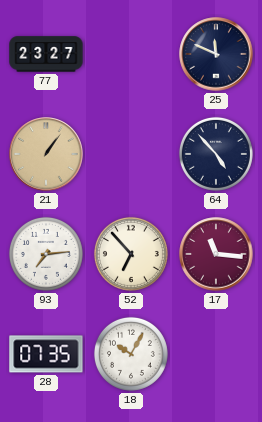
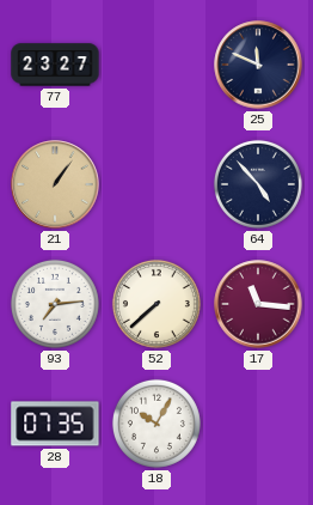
52: 6:53 -> 7:38 (156, 304)
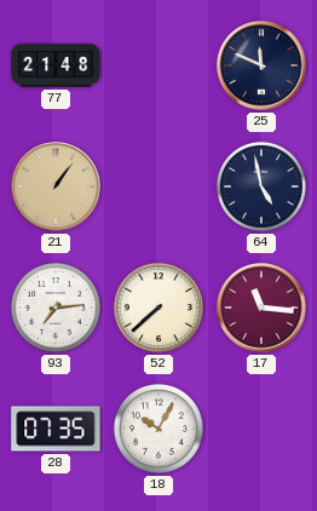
77: 23:27 -> 21:48 (56, 65)
64: 4:53 -> 4:58 (261, 186)
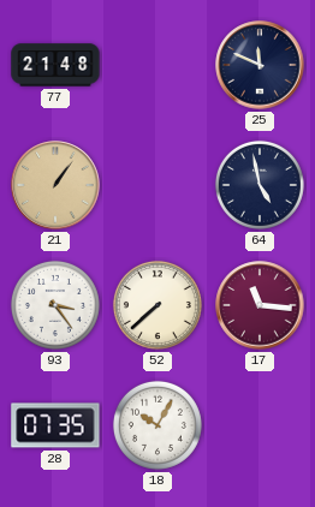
93: 7:14 -> 3:24 (55, 305)
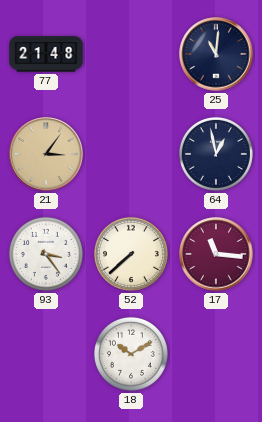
25: 11:49 -> 11:01 (216, 54)
21: 1:06 -> 3:06 (46, 154)
64: 4:58 -> 12:58 (216, 154)
28: 07:35 -> none (55, 425)
18: 10:05 -> 10:10 (131, 354)
